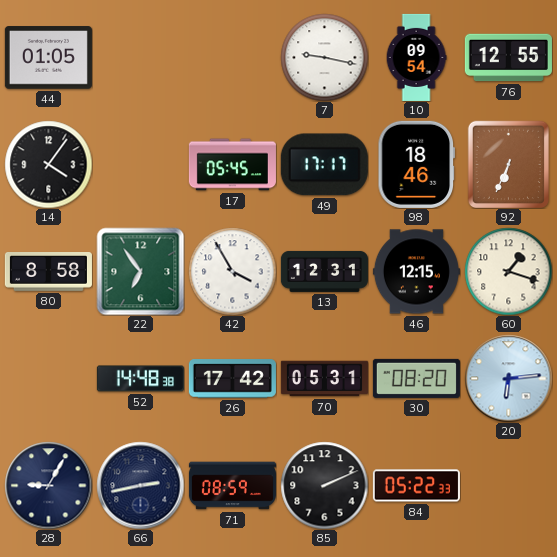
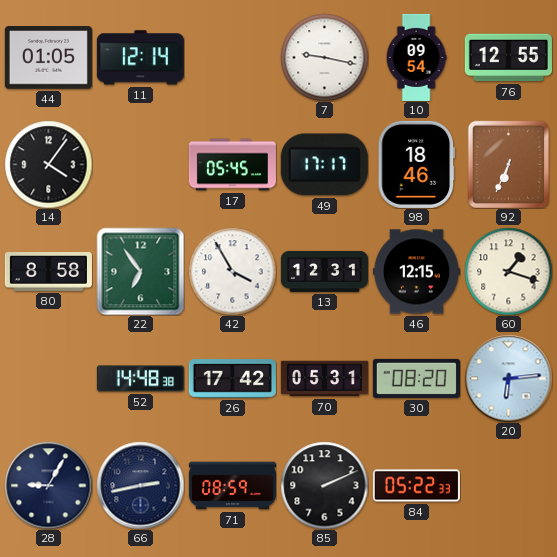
11: none -> 12:14 (140, 58)
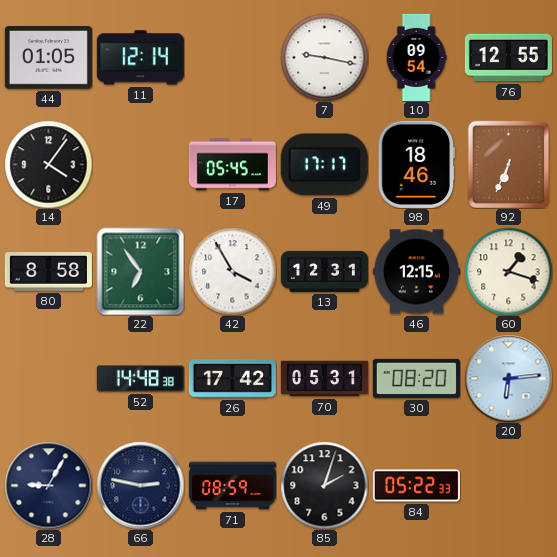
66: 2:43 -> 2:47 (140, 485)
85: 2:11 -> 2:03 (324, 485)
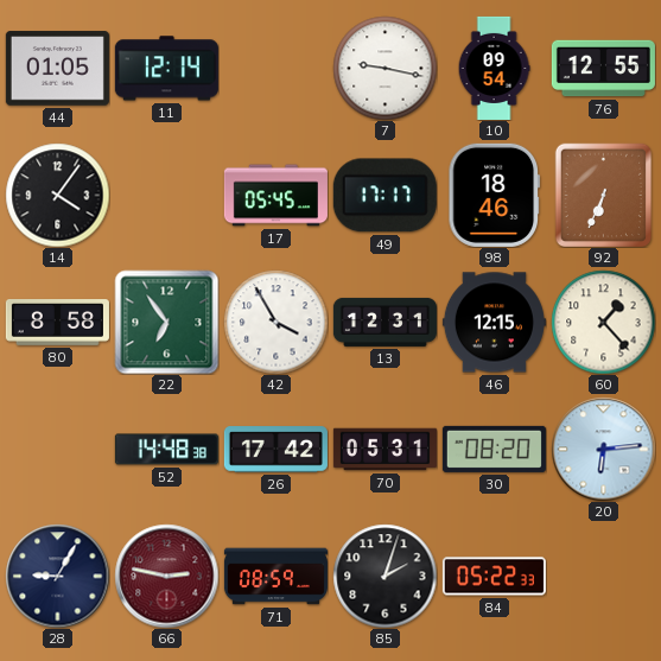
60: 1:18 -> 1:23 (603, 322)
66 dial: navy -> burgundy (166, 576)
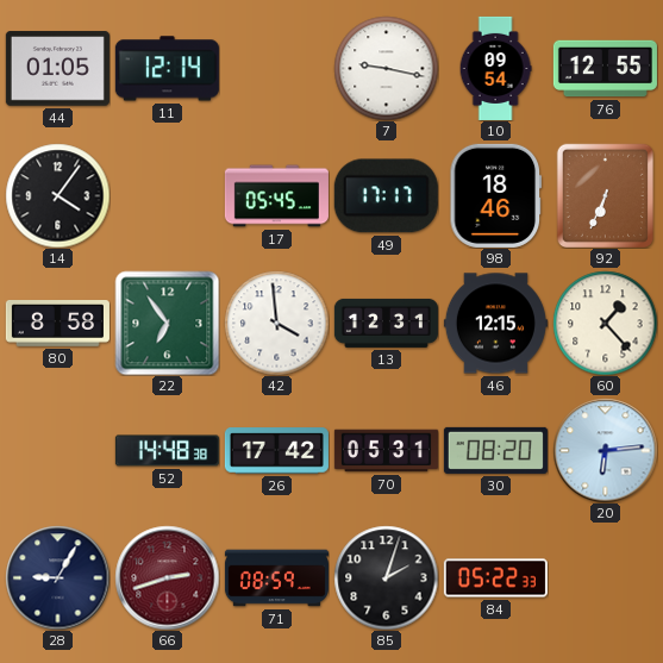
42: 3:55 -> 3:59 (276, 323)
66: 2:47 -> 2:42 (167, 577)
